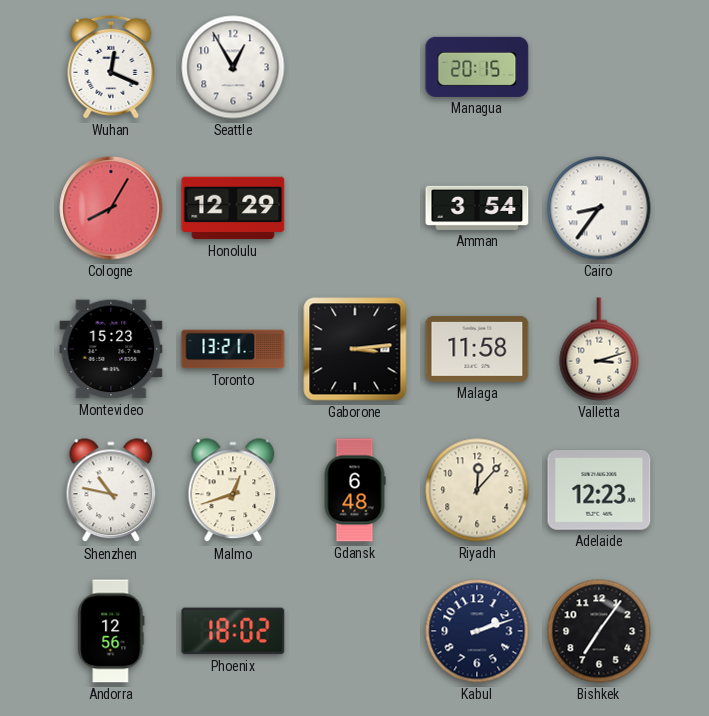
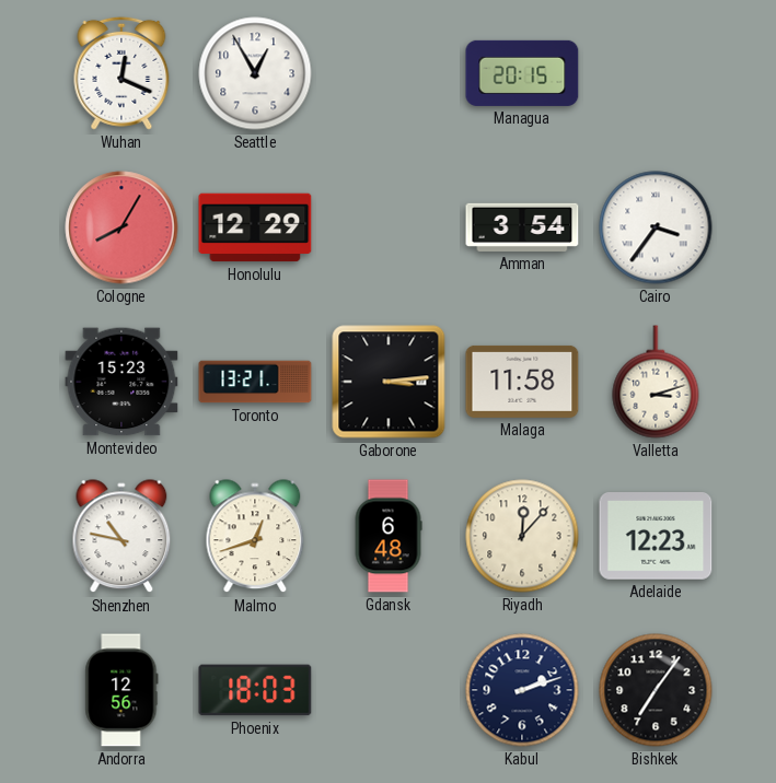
Cairo: 8:36 -> 3:36 (656, 227)
Phoenix: 18:02 -> 18:03 (255, 690)
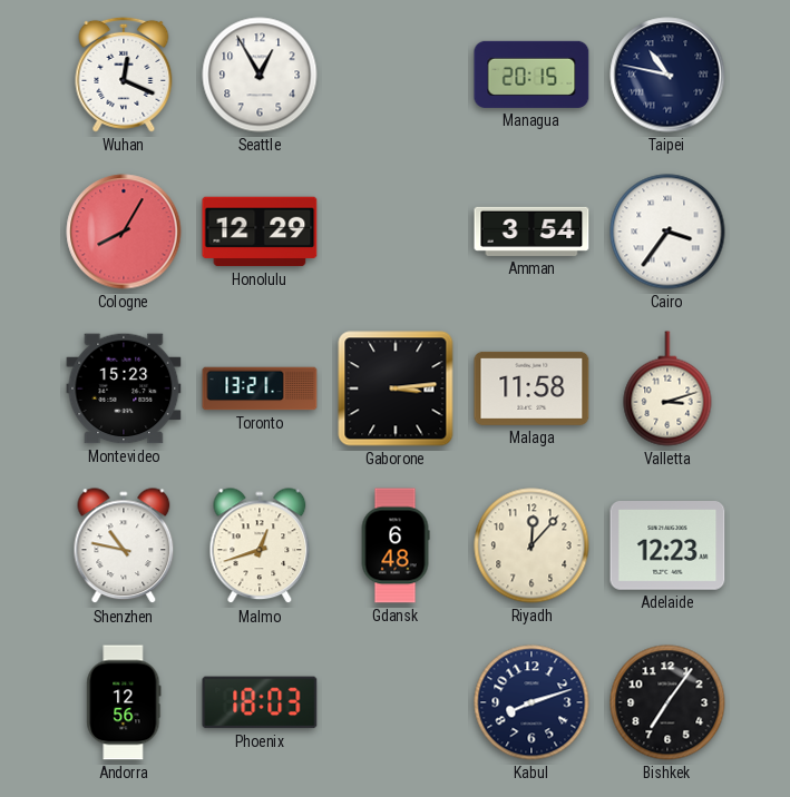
Taipei: none -> 10:47 (667, 75)
Kabul: 2:12 -> 8:12 (531, 702)
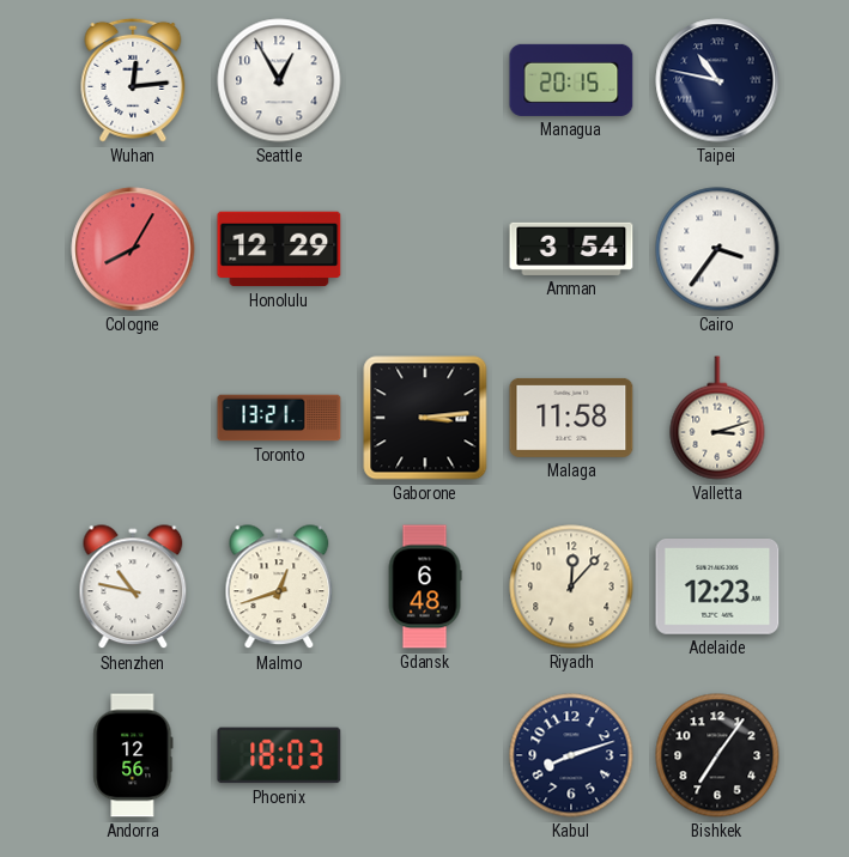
Wuhan: 12:19 -> 12:14 (133, 80)
Montevideo: 15:23 -> none (124, 388)
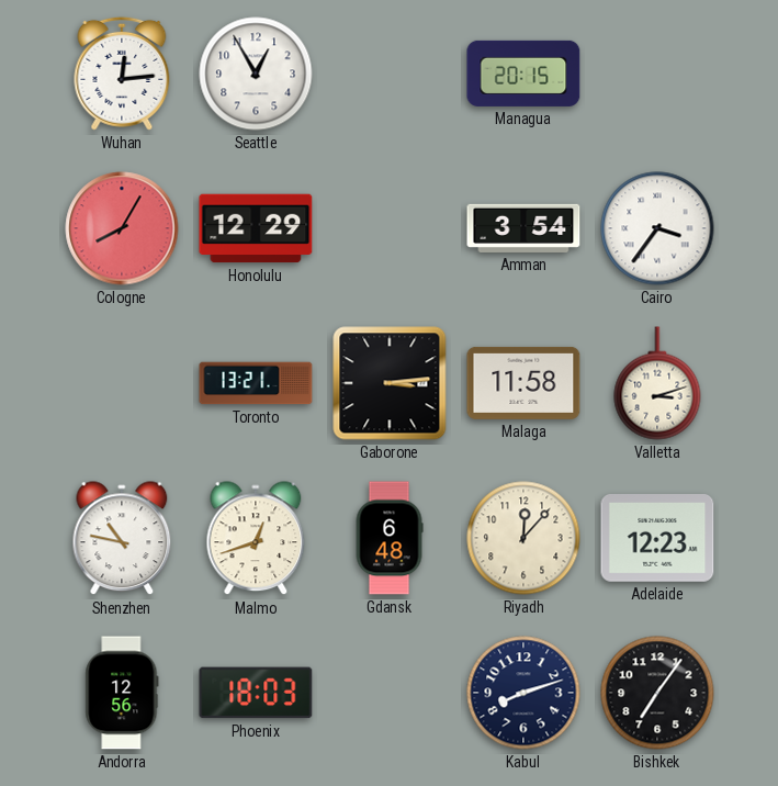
Taipei: 10:47 -> none (717, 80)
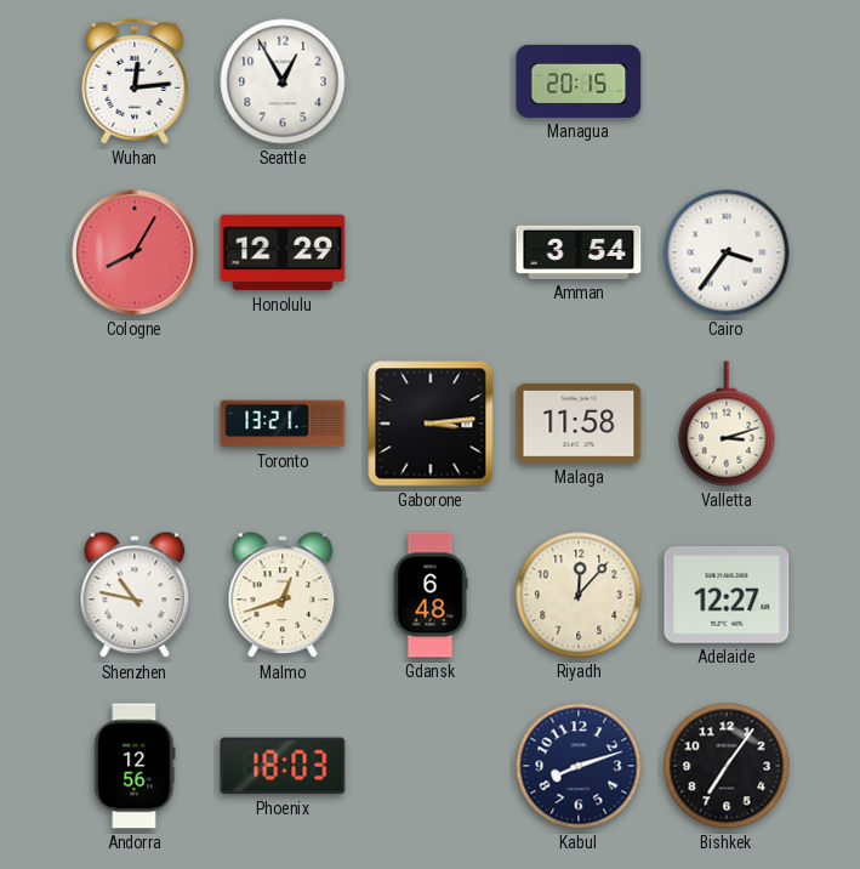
Adelaide: 12:23 -> 12:27 (727, 596)
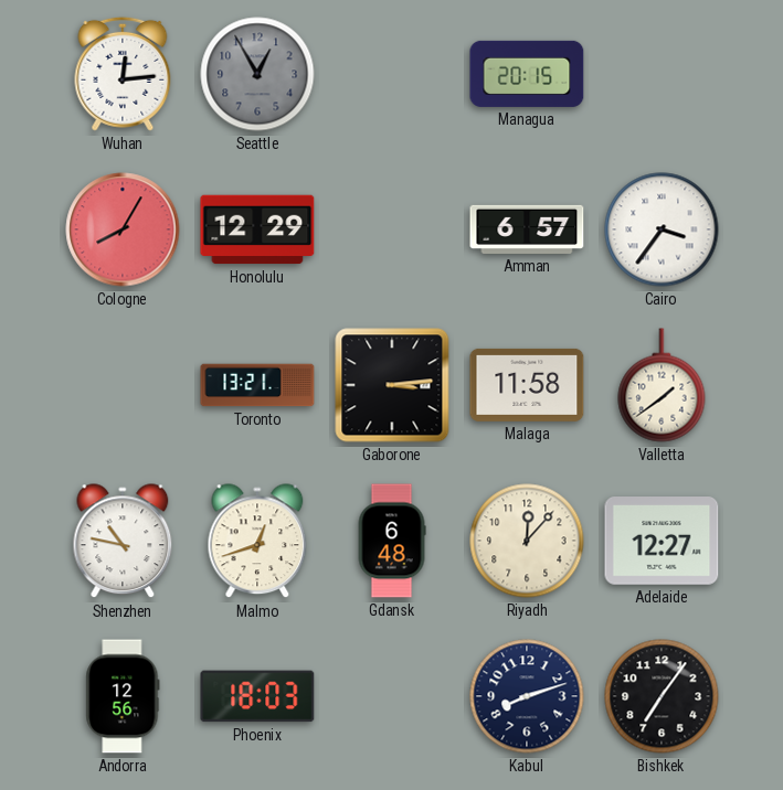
Seattle dial: white -> grey (257, 74)
Amman: 3:54 -> 6:57 (527, 229)
Valletta: 3:12 -> 1:39 (662, 385)
